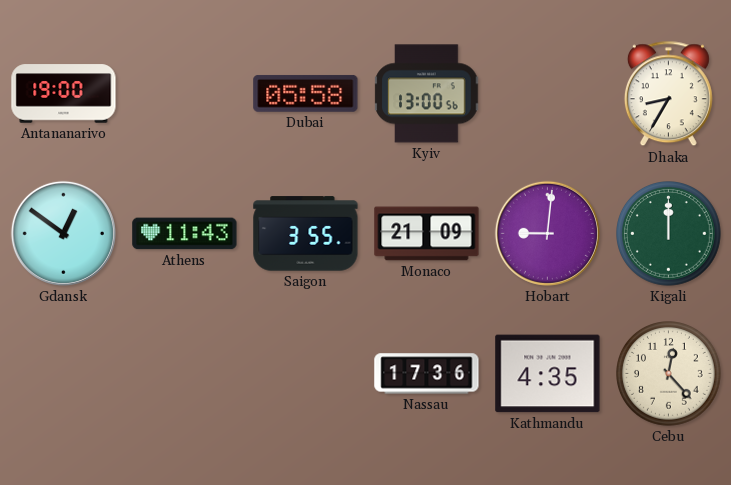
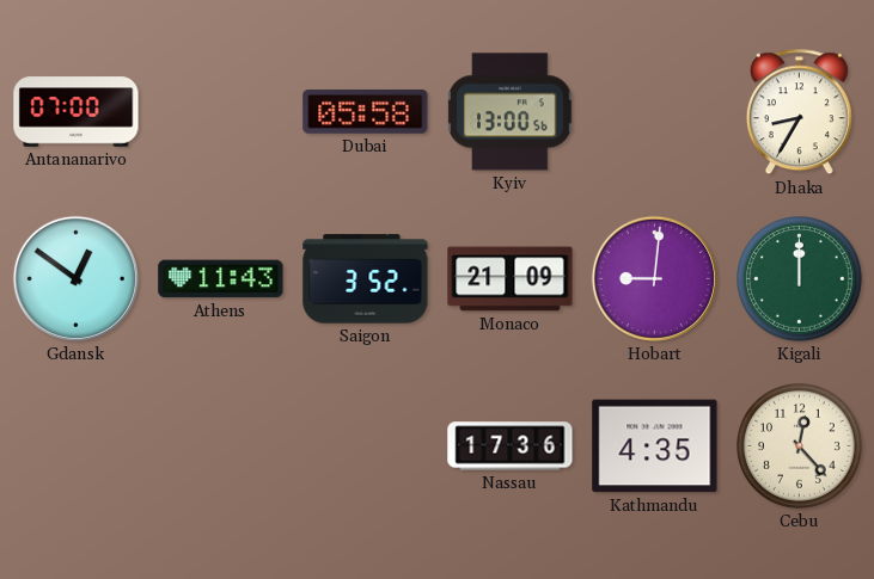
Antananarivo: 19:00 -> 07:00 (77, 112)
Saigon: 3:55 -> 3:52 (366, 279)
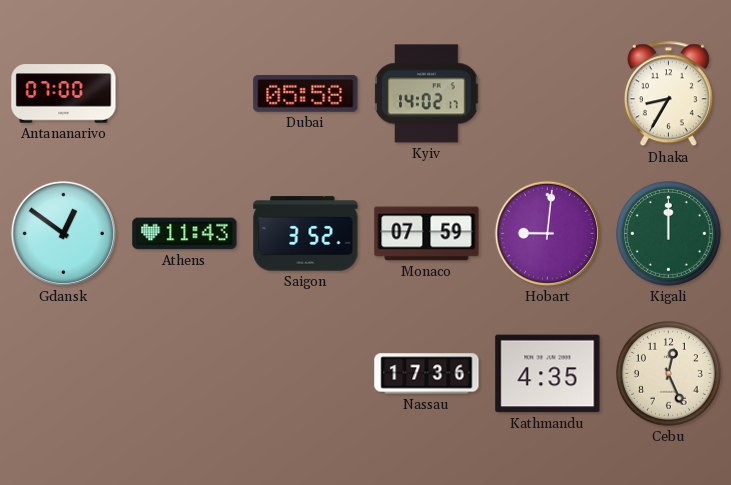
Kyiv: 13:00 -> 14:02 (427, 94)
Monaco: 21:09 -> 07:59 (427, 234)
Cebu: 12:23 -> 12:26 (669, 374)
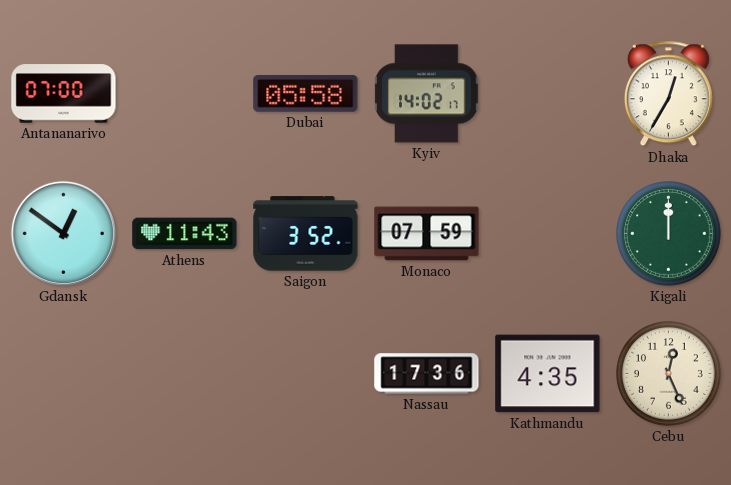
Dhaka: 8:35 -> 12:35 (668, 94)
Hobart: 9:01 -> none (547, 233)
